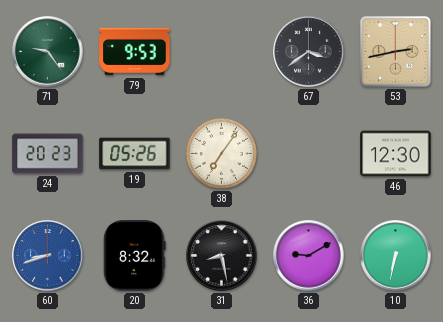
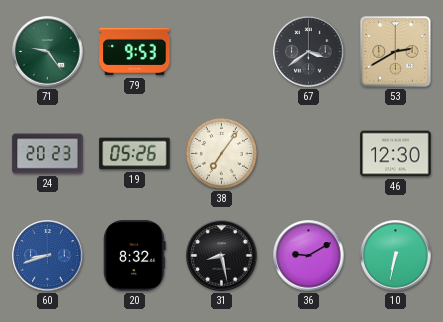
53: 2:43 -> 2:40 (396, 52)
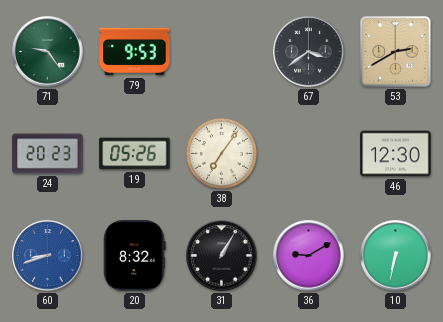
31: 8:28 -> 1:05 (222, 256)
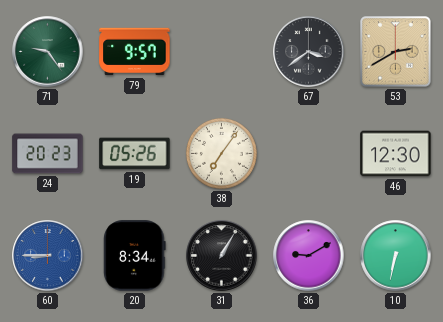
79: 9:53 -> 9:57 (135, 52)
60: 8:42 -> 8:45 (48, 256)
20: 8:32 -> 8:34 (135, 256)
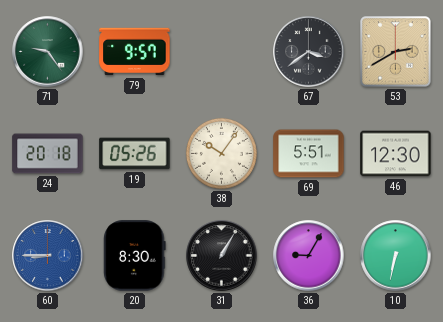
24: 20:23 -> 20:18 (48, 154)
38: 7:06 -> 10:06 (221, 153)
69: none -> 5:51 (309, 154)
20: 8:34 -> 8:30 (135, 256)
36: 9:10 -> 9:05 (309, 256)
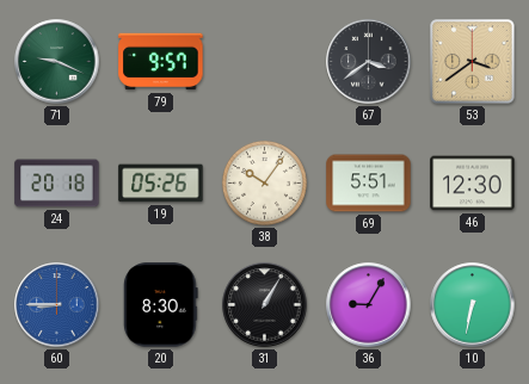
71: 9:24 -> 9:19 (57, 62)
53: 2:40 -> 3:39 (473, 62)
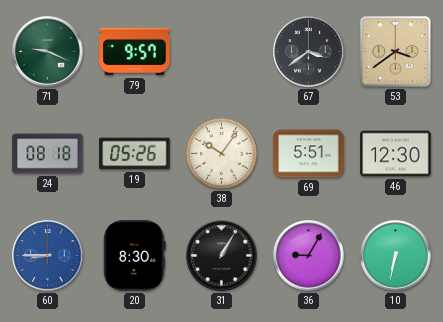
24: 20:18 -> 08:18 (48, 154)
